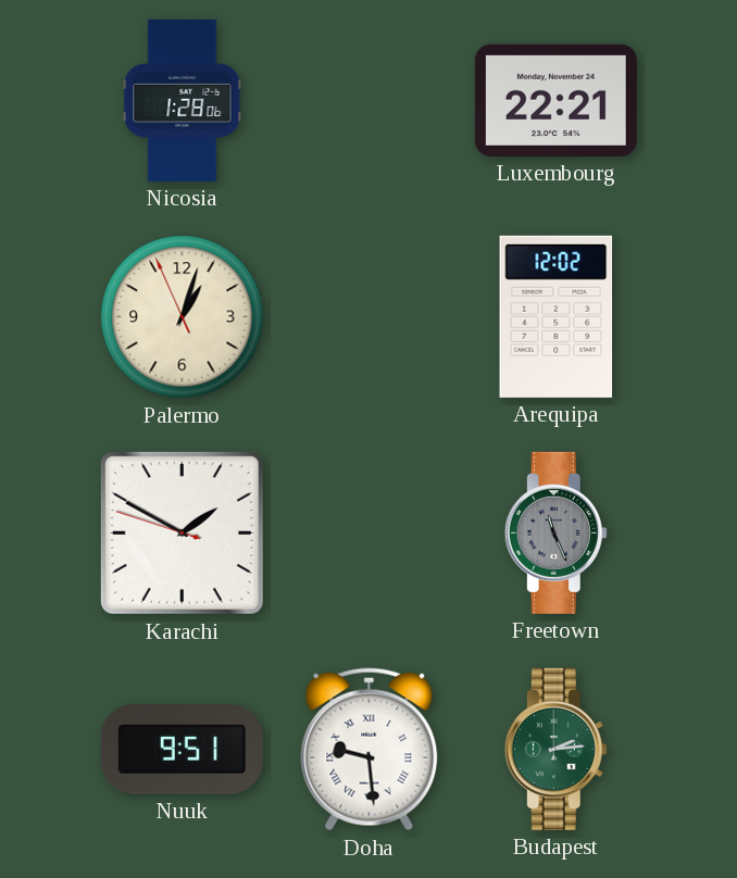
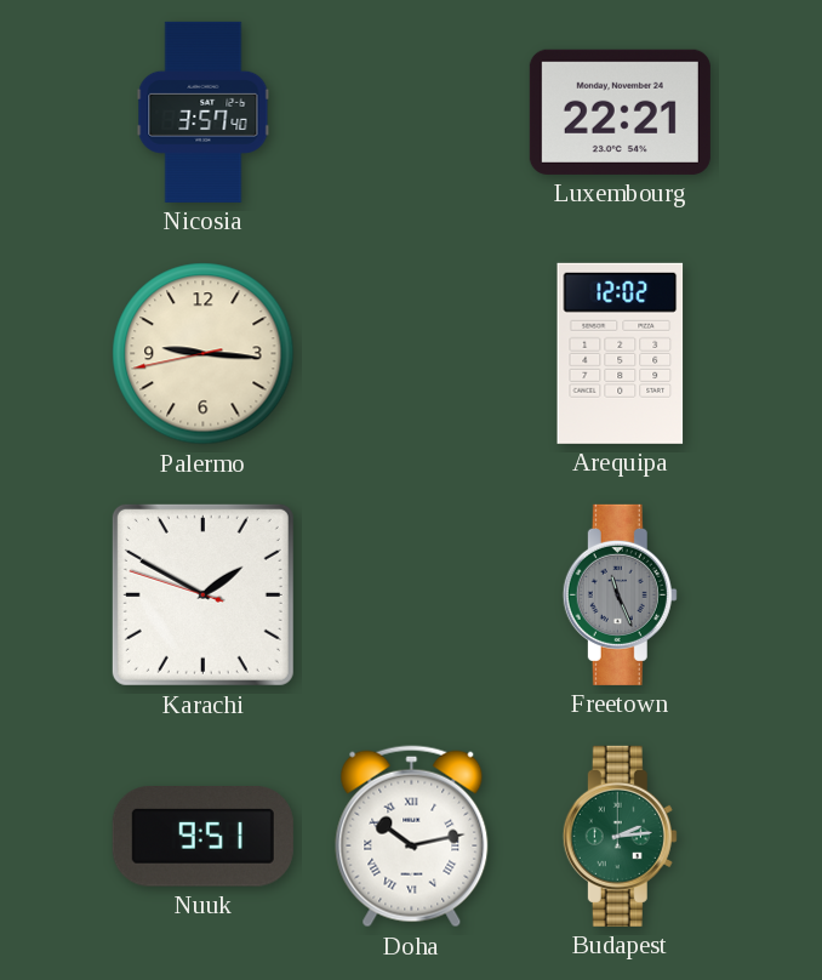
Nicosia: 1:28 -> 3:57 (204, 112)
Palermo: 1:02 -> 9:15 (204, 354)
Doha: 9:29 -> 10:13 (412, 837)
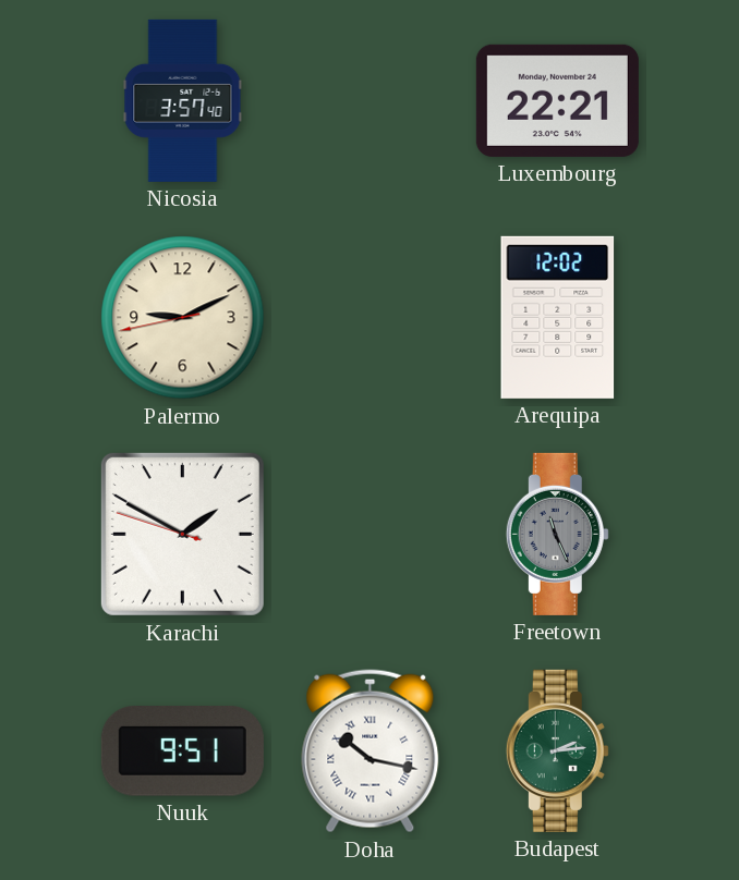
Palermo: 9:15 -> 9:10 (183, 318)
Doha: 10:13 -> 10:17 (371, 751)
